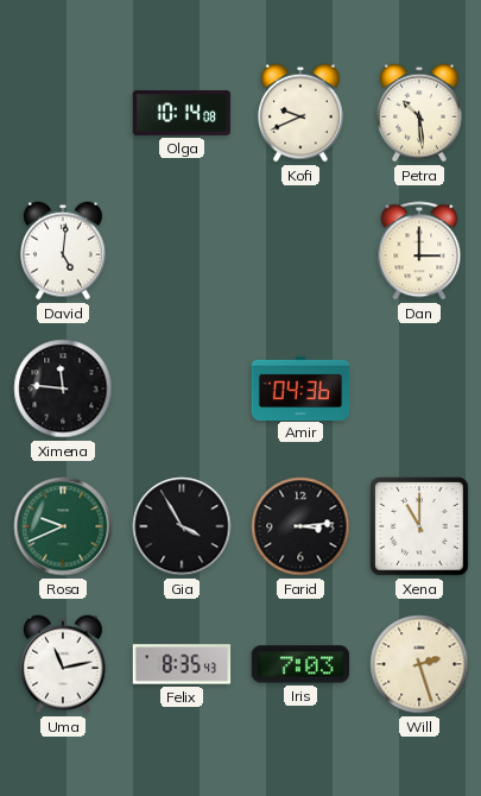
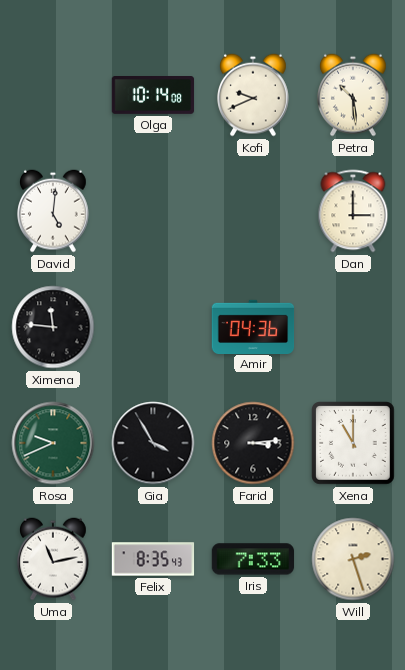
Iris: 7:03 -> 7:33 (253, 559)
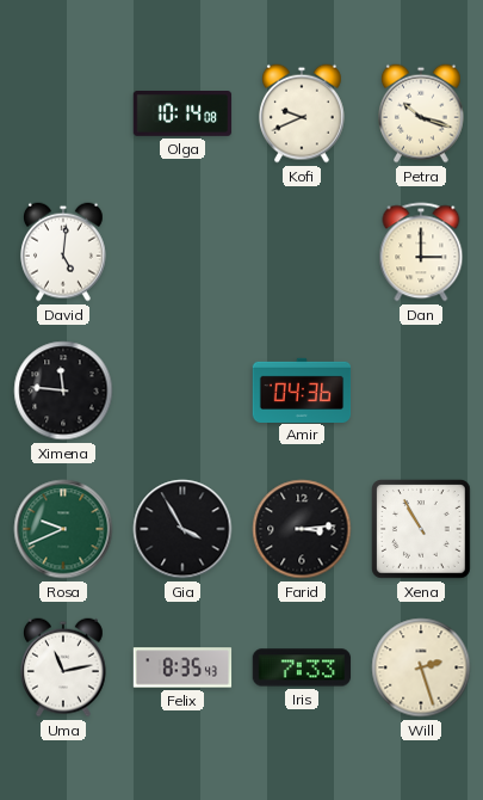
Petra: 10:29 -> 10:18 (422, 113)
Xena: 11:00 -> 10:55 (421, 529)
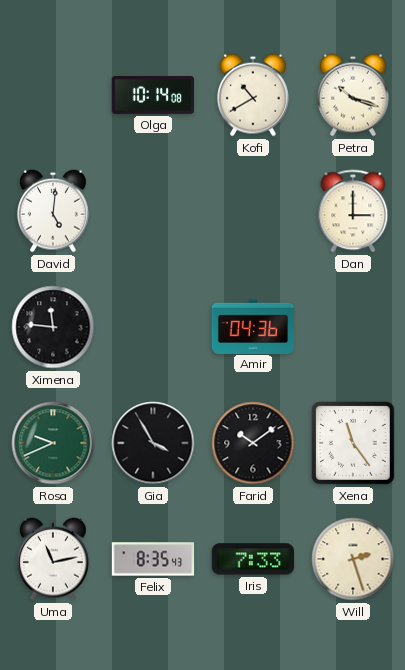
Kofi: 9:41 -> 10:40 (254, 95)
Farid: 3:14 -> 10:09 (253, 443)
Xena: 10:55 -> 11:24 (353, 443)
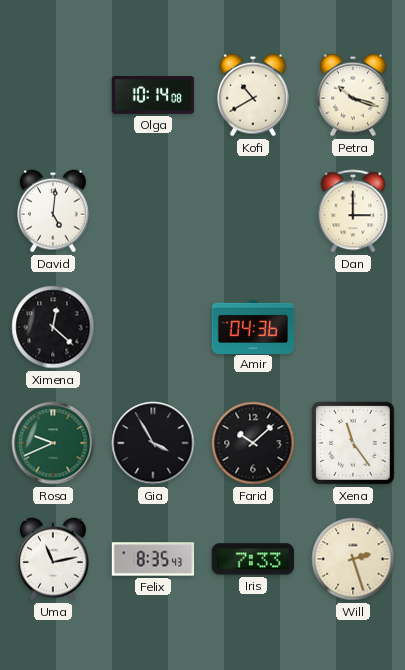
Ximena: 11:46 -> 12:22 (53, 327)
Farid: 10:09 -> 10:08 (253, 443)
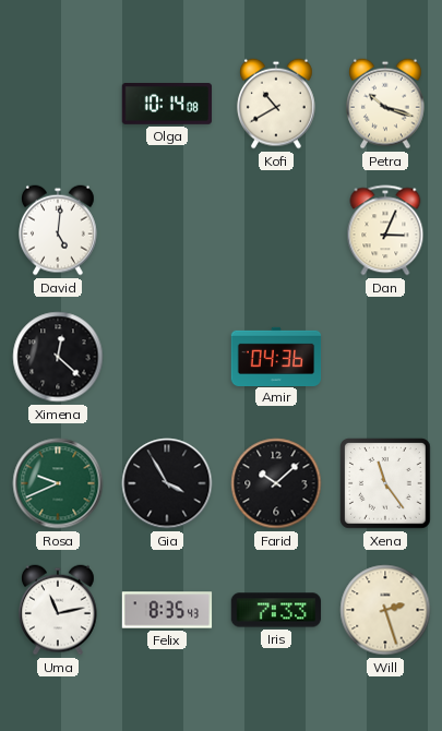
Dan: 3:00 -> 3:04 (385, 230)
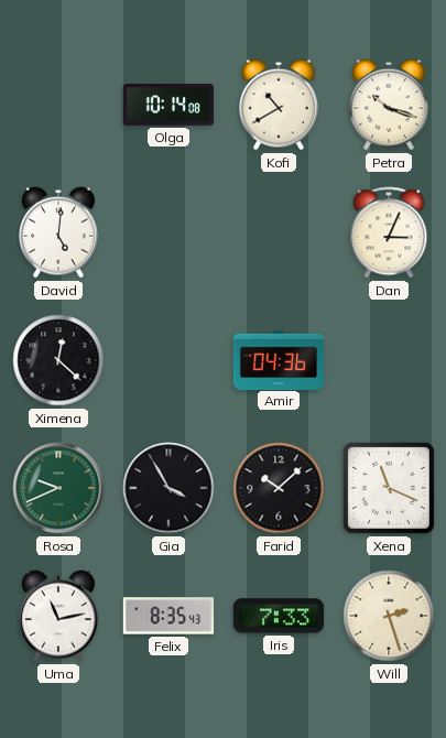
Xena: 11:24 -> 11:19 (389, 488)
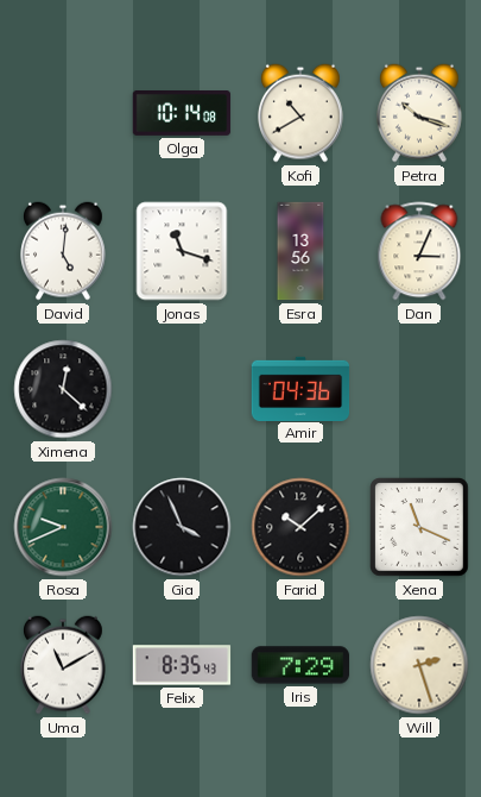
Jonas: none -> 11:18 (182, 251)
Esra: none -> 13:56 (300, 251)
Gia: 3:55 -> 3:56 (182, 527)
Uma: 11:13 -> 11:10 (64, 665)
Iris: 7:33 -> 7:29 (300, 665)
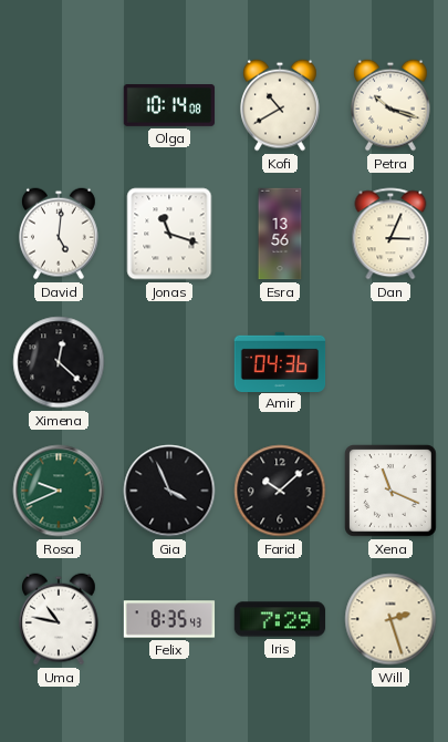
Uma: 11:10 -> 10:47 (60, 619)
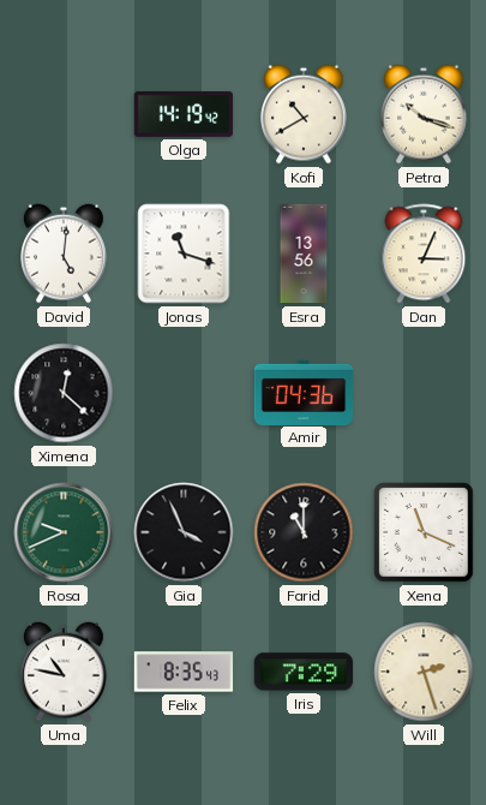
Olga: 10:14 -> 14:19 (184, 115)
Farid: 10:08 -> 11:00 (304, 532)
